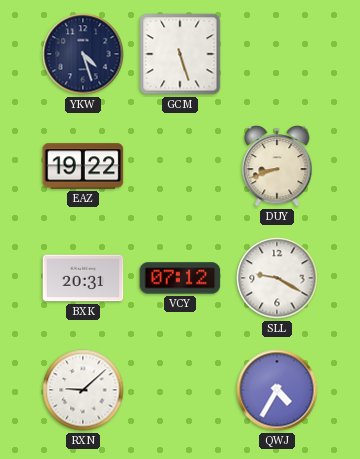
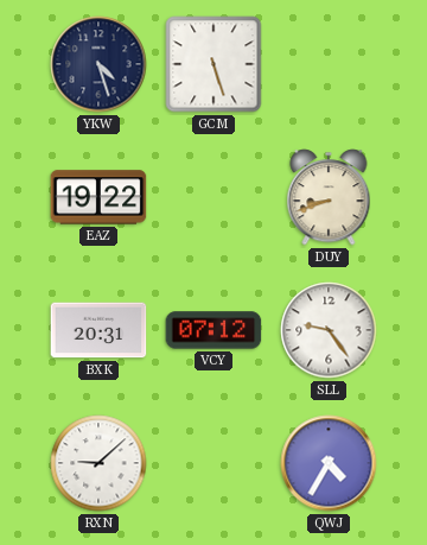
SLL: 9:20 -> 9:24 (329, 330)
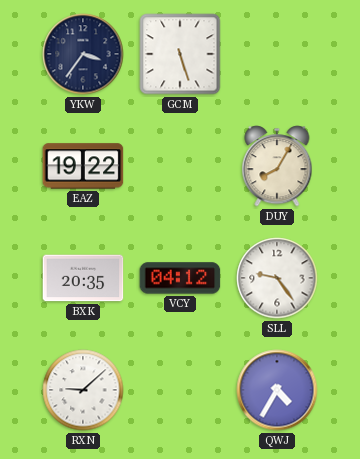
YKW: 4:27 -> 3:36 (83, 54)
DUY: 8:42 -> 8:05 (277, 166)
BXK: 20:31 -> 20:35 (83, 278)
VCY: 07:12 -> 04:12 (180, 278)
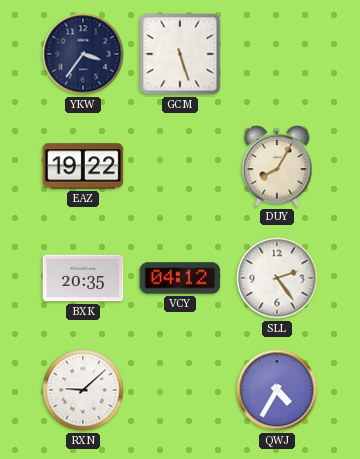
SLL: 9:24 -> 2:24 (277, 278)
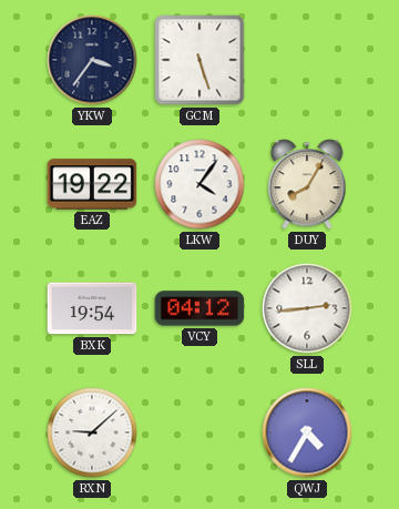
LKW: none -> 4:06 (199, 184)
BXK: 20:35 -> 19:54 (92, 308)
SLL: 2:24 -> 2:44 (307, 308)
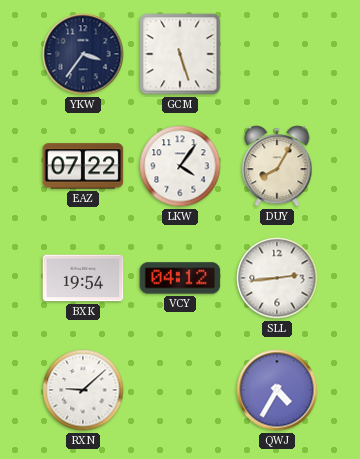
EAZ: 19:22 -> 07:22 (83, 166)
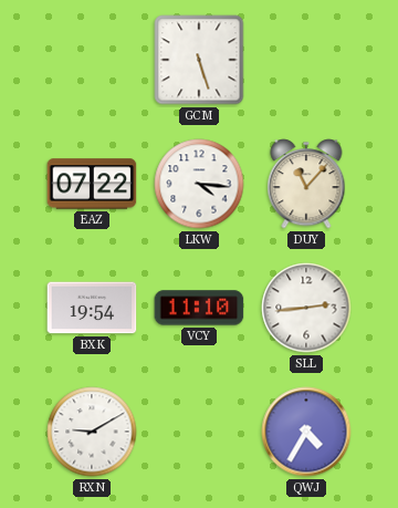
YKW: 3:36 -> none (83, 54)
LKW: 4:06 -> 4:16 (199, 184)
DUY: 8:05 -> 11:07 (306, 184)
VCY: 04:12 -> 11:10 (199, 308)
RXN: 9:08 -> 9:10 (92, 432)
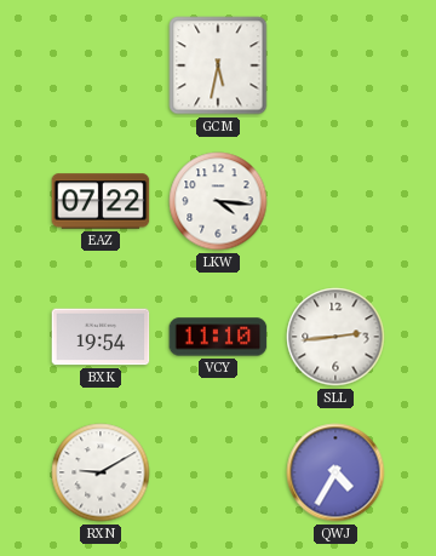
GCM: 5:27 -> 5:32 (218, 65)
DUY: 11:07 -> none (306, 184)
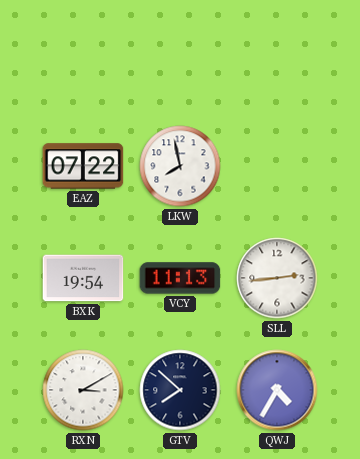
GCM: 5:32 -> none (218, 65)
LKW: 4:16 -> 7:58 (180, 166)
VCY: 11:10 -> 11:13 (180, 278)
RXN: 9:10 -> 3:10 (83, 390)
GTV: none -> 7:52 (180, 390)
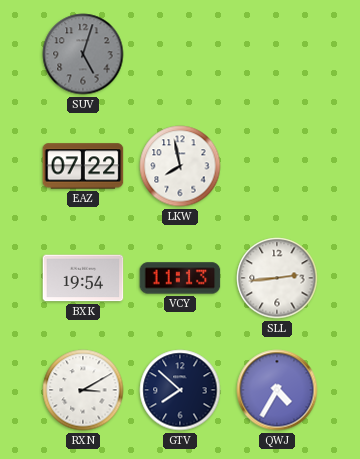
SUV: none -> 5:03 (83, 54)
